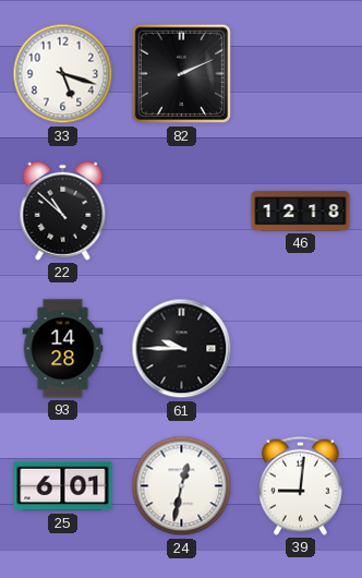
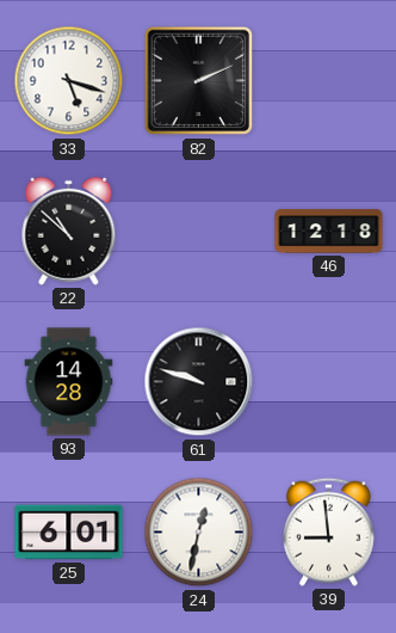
61: 9:45 -> 9:48 (199, 382)
39: 9:01 -> 8:59 (328, 531)
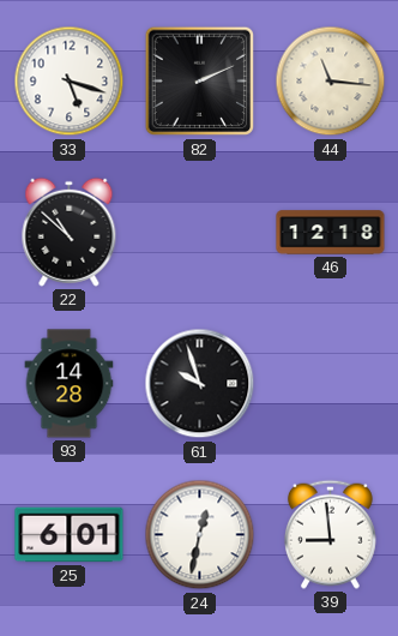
44: none -> 11:16 (331, 82)
61: 9:48 -> 9:57 (200, 384)
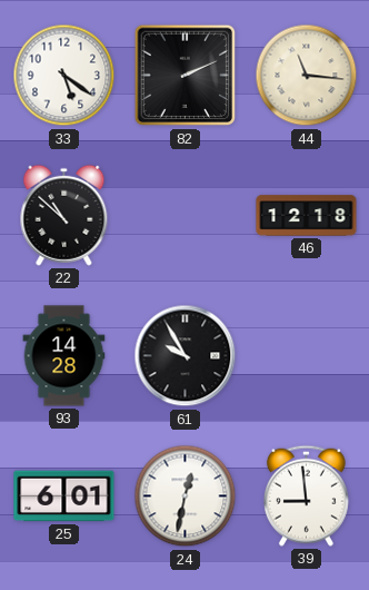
33: 5:18 -> 5:21 (64, 76)
61: 9:57 -> 9:55 (186, 356)
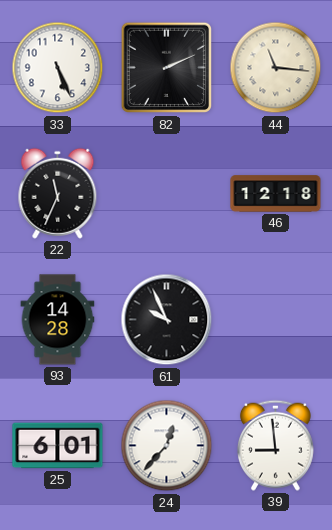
33: 5:21 -> 5:26 (58, 68)
22: 10:52 -> 11:34 (58, 193)
61: 9:55 -> 9:56 (167, 320)
24: 12:32 -> 12:37 (167, 446)
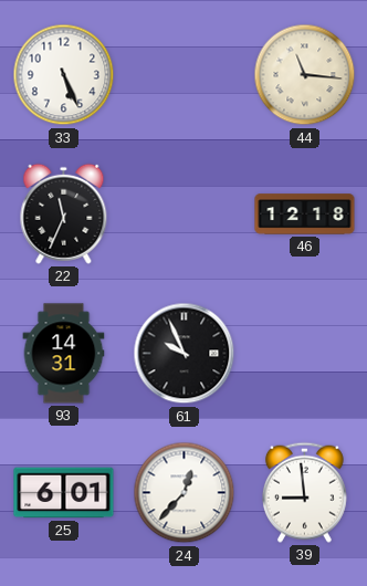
82: 2:11 -> none (167, 68)
93: 14:28 -> 14:31 (64, 354)
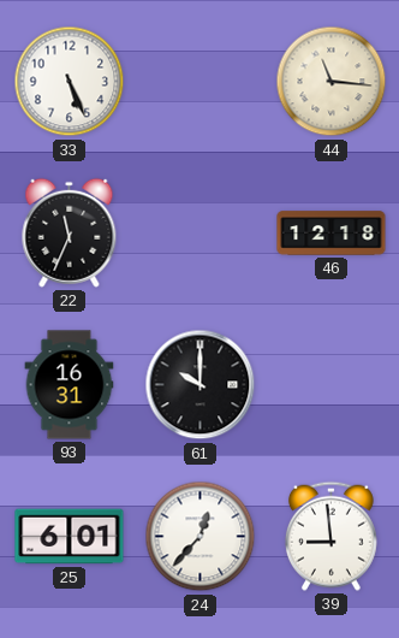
93: 14:31 -> 16:31 (70, 385)
61: 9:56 -> 10:00 (201, 385)
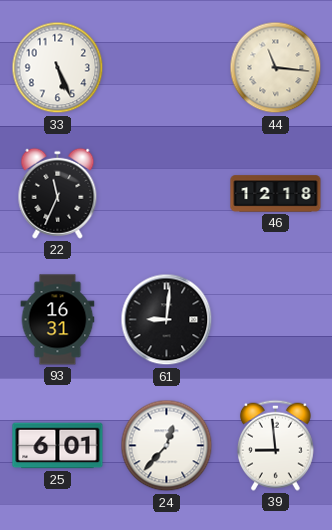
61: 10:00 -> 9:01 (167, 320)
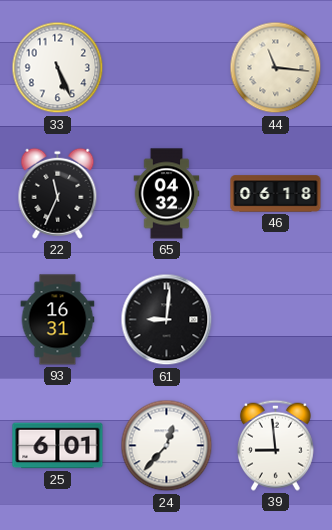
65: none -> 04:32 (167, 194)
46: 12:18 -> 06:18 (276, 194)
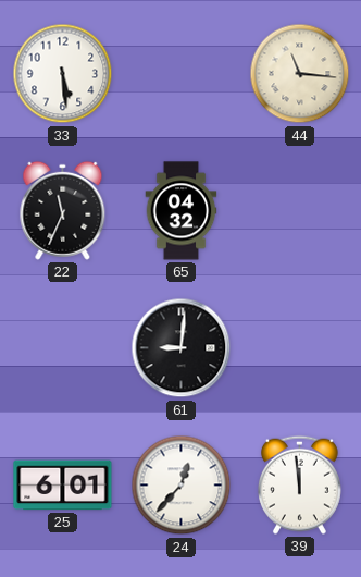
33: 5:26 -> 5:29 (63, 74)
46: 06:18 -> none (276, 194)
93: 16:31 -> none (58, 320)
39: 8:59 -> 11:59 (299, 484)
